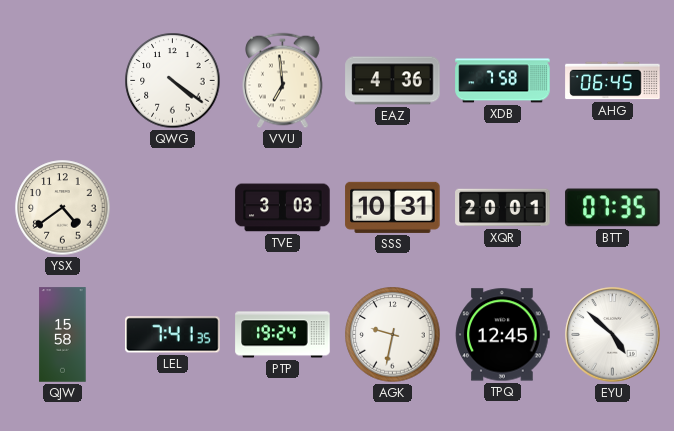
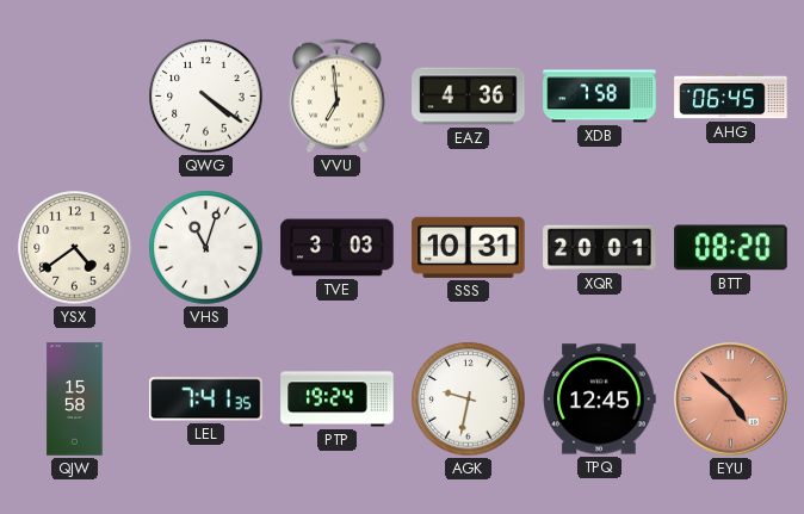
VHS: none -> 11:03 (206, 248)
BTT: 07:35 -> 08:20 (731, 248)
EYU dial: white -> salmon (731, 400)
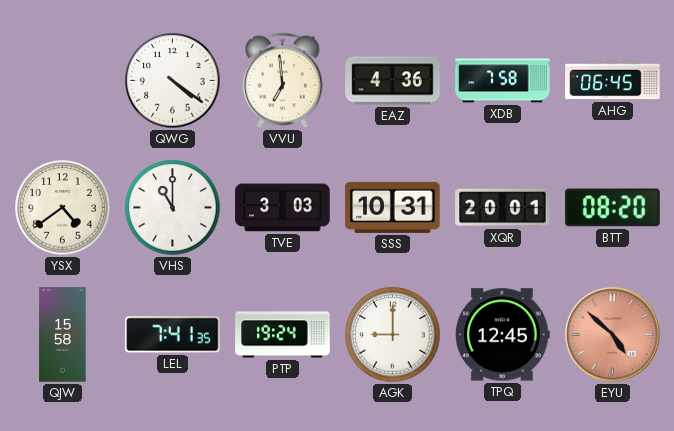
VHS: 11:03 -> 11:00 (173, 208)
AGK: 9:32 -> 9:00 (393, 335)
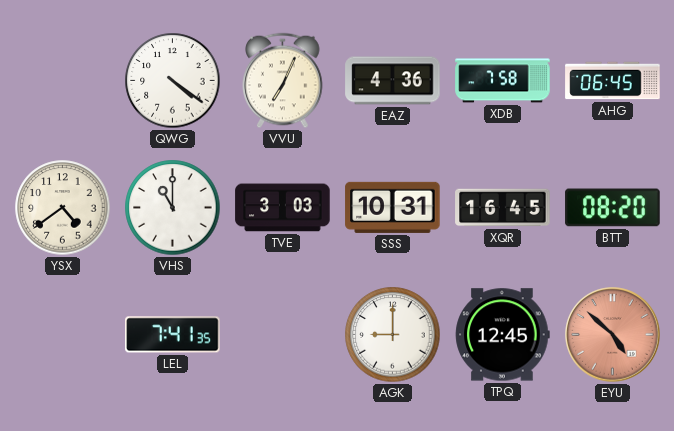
VVU: 6:59 -> 7:04 (283, 81)
XQR: 20:01 -> 16:45 (503, 208)
QJW: 15:58 -> none (63, 335)
PTP: 19:24 -> none (283, 335)
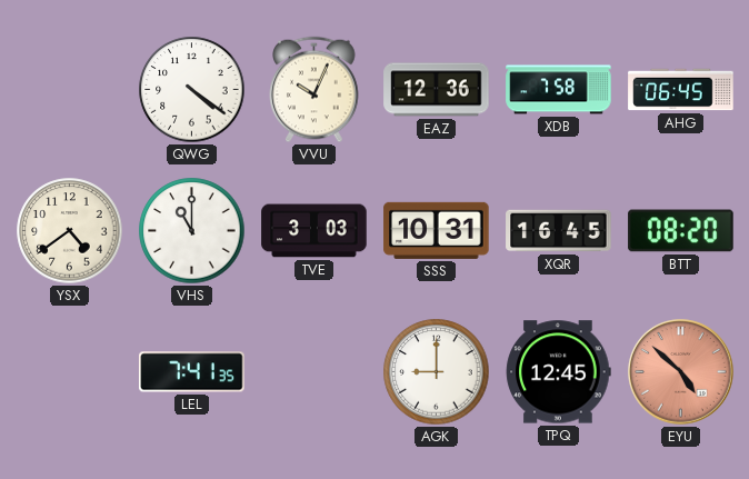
VVU: 7:04 -> 10:04 (314, 90)
EAZ: 4:36 -> 12:36 (437, 90)
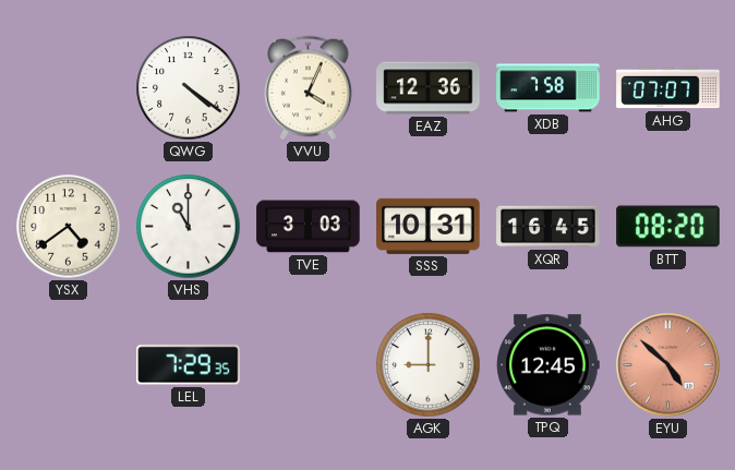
VVU: 10:04 -> 4:04 (309, 88)
AHG: 06:45 -> 07:07 (668, 88)
LEL: 7:41 -> 7:29 (189, 365)
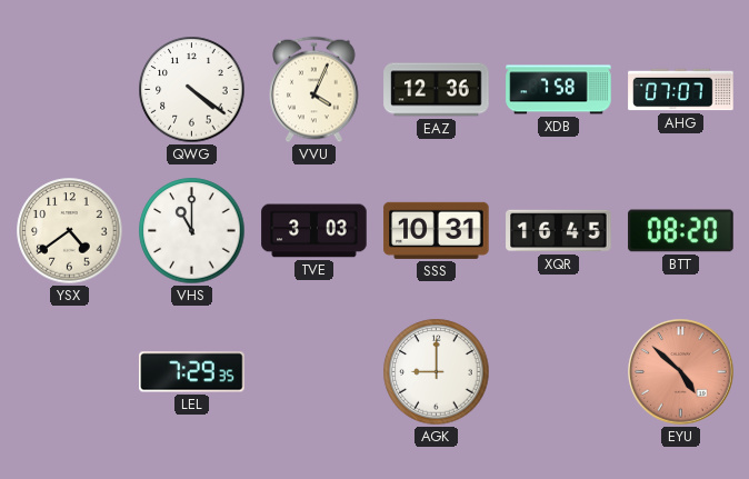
TPQ: 12:45 -> none (549, 365)
